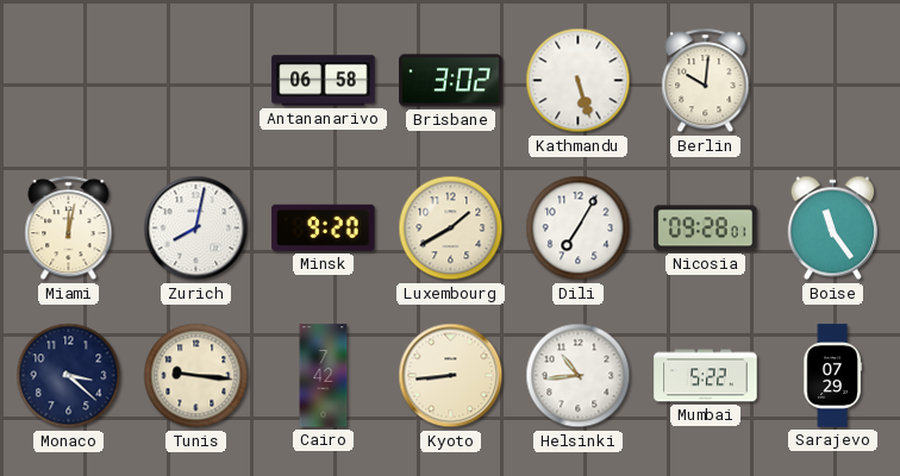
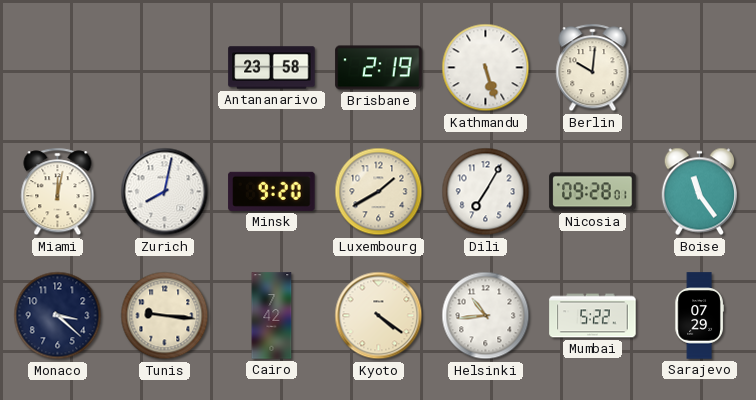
Antananarivo: 06:58 -> 23:58 (272, 68)
Brisbane: 3:02 -> 2:19 (379, 68)
Kyoto: 8:44 -> 4:21 (379, 316)
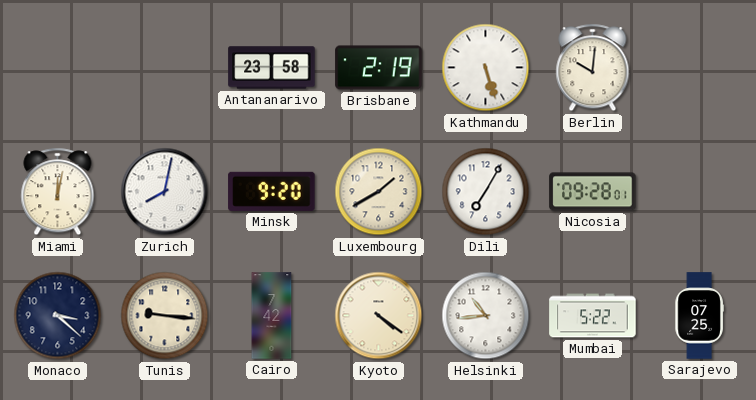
Boise: 11:24 -> none (700, 192)
Sarajevo: 07:29 -> 07:25 (699, 316)
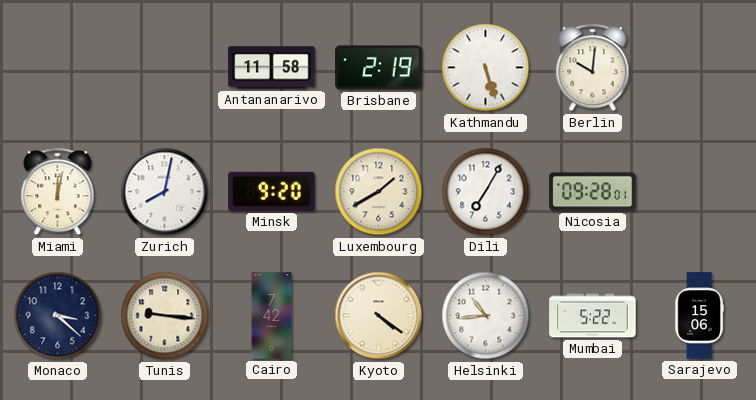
Antananarivo: 23:58 -> 11:58 (272, 68)
Sarajevo: 07:25 -> 15:06 (699, 316)
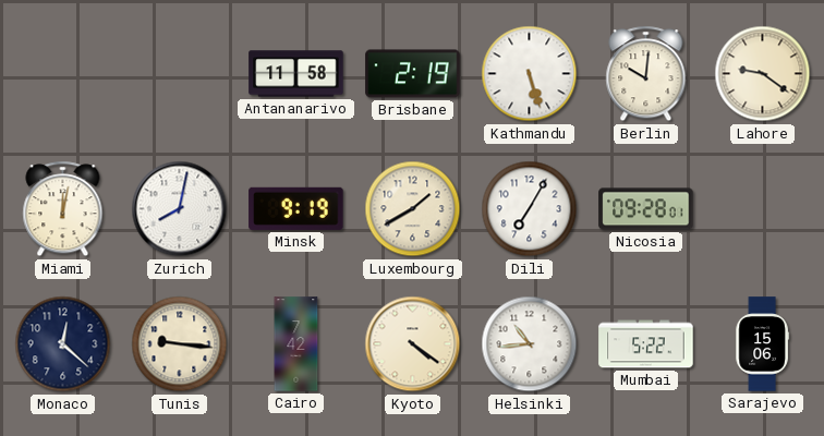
Lahore: none -> 9:21 (763, 74)
Minsk: 9:20 -> 9:19 (296, 208)
Monaco: 3:22 -> 12:22 (63, 344)
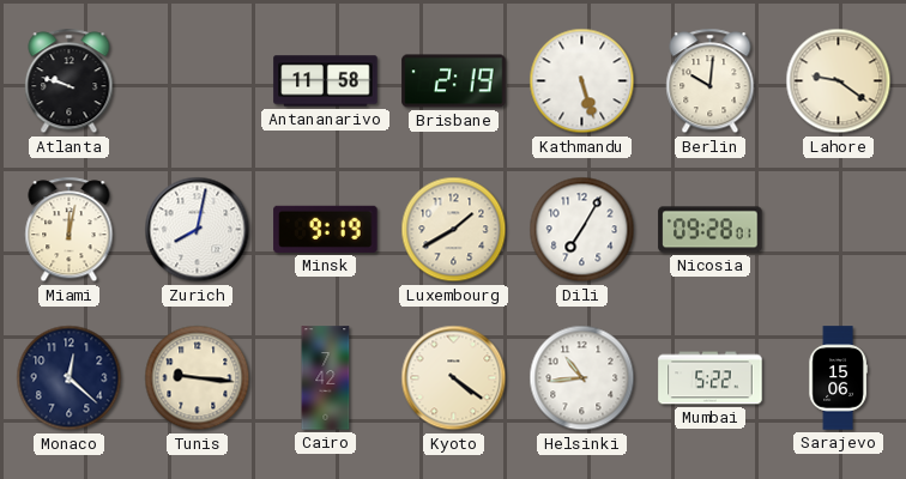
Atlanta: none -> 9:48 (70, 81)
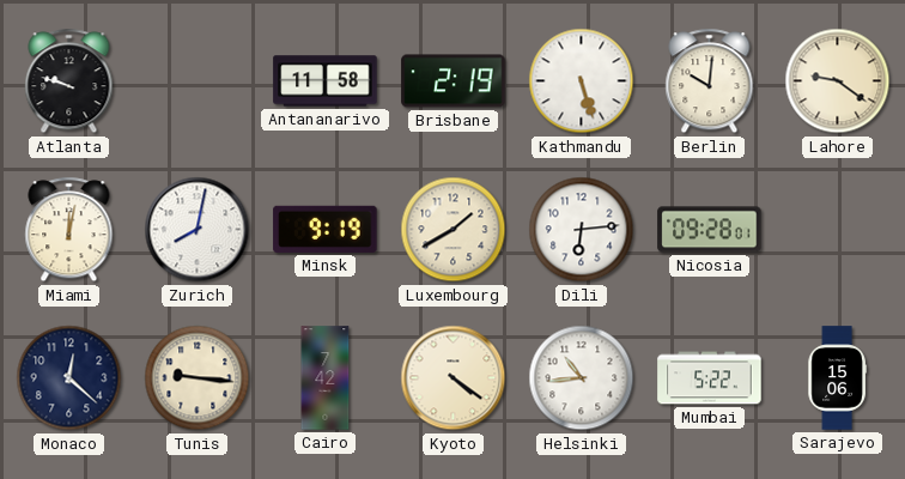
Dili: 7:05 -> 6:14 (582, 230)
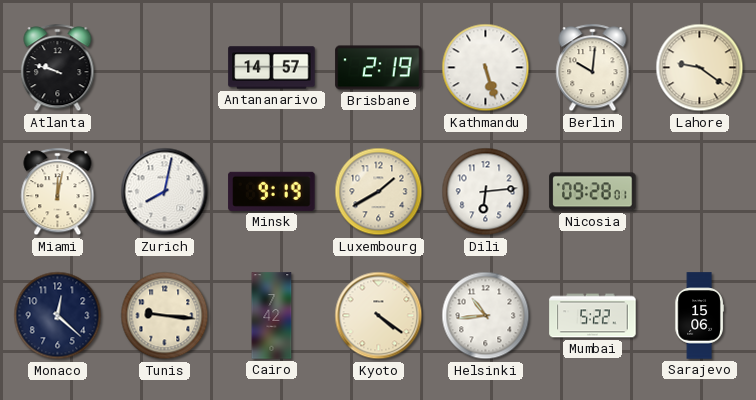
Antananarivo: 11:58 -> 14:57 (272, 68)
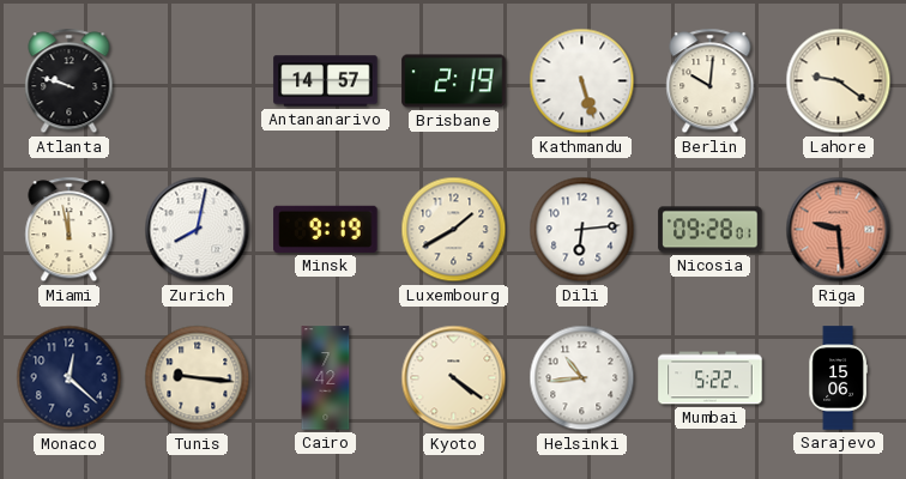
Miami: 12:02 -> 11:58 (70, 230)
Riga: none -> 9:29 (839, 230)
